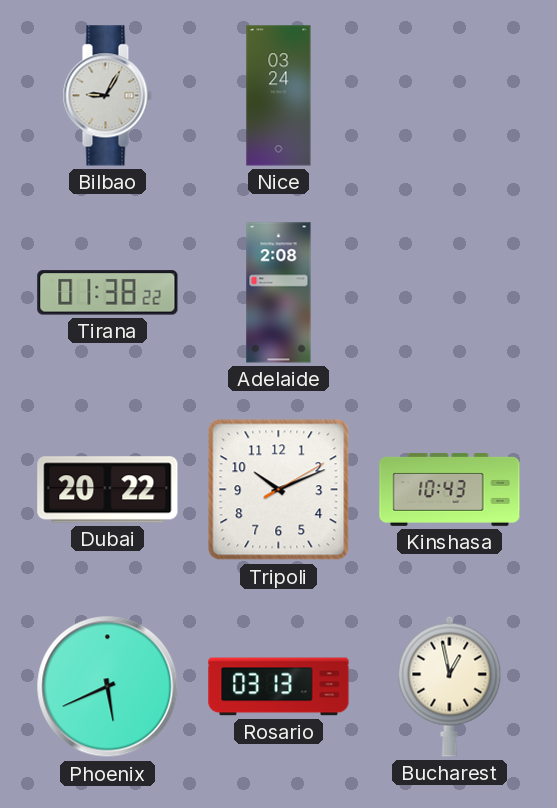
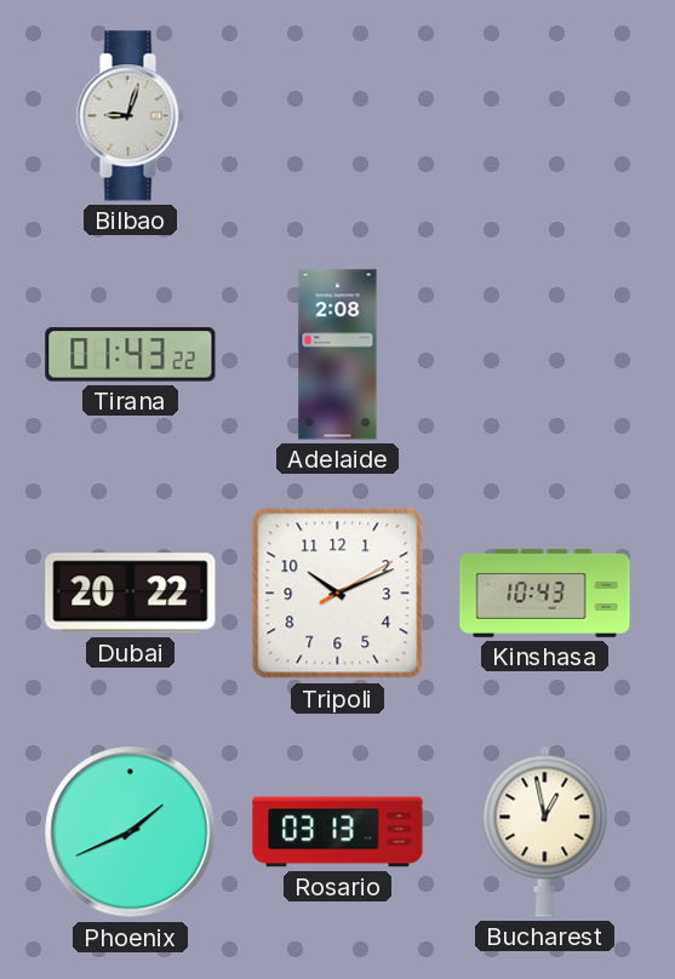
Bilbao: 9:05 -> 9:03 (130, 116)
Nice: 03:24 -> none (279, 96)
Tirana: 01:38 -> 01:43 (131, 355)
Phoenix: 5:41 -> 1:41 (131, 832)
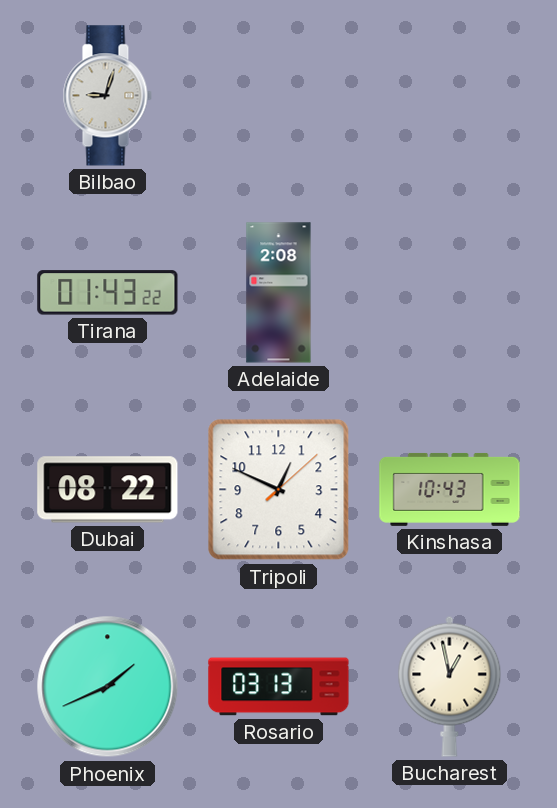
Dubai: 20:22 -> 08:22 (108, 490)
Tripoli: 10:11 -> 12:49 (279, 490)
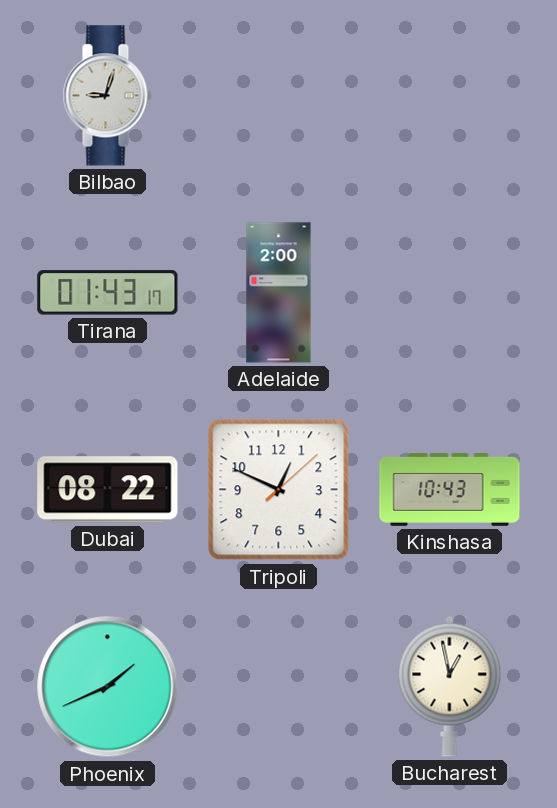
Tirana: 01:43:22 -> 01:43:17 (108, 293)
Adelaide: 2:08 -> 2:00 (279, 293)
Rosario: 03:13 -> none (279, 687)
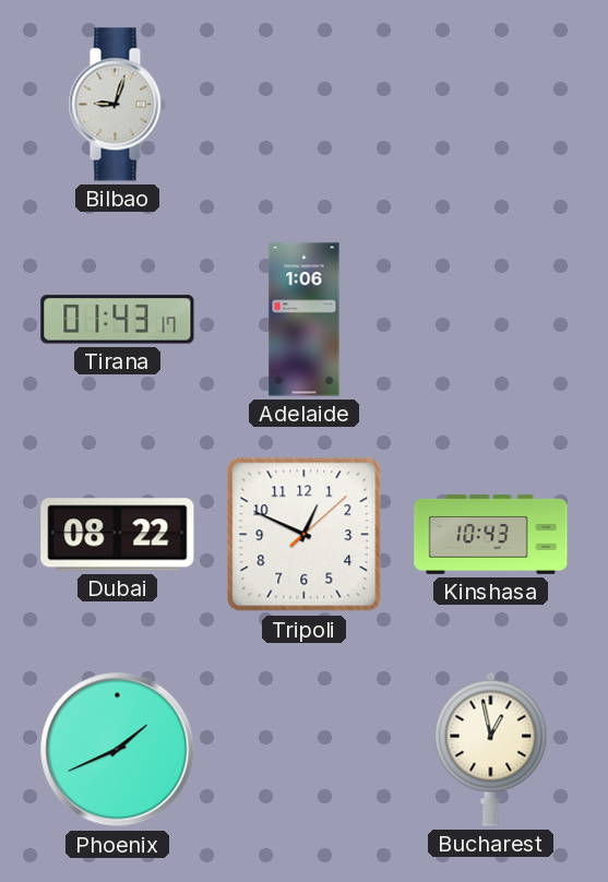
Adelaide: 2:00 -> 1:06 (305, 320)
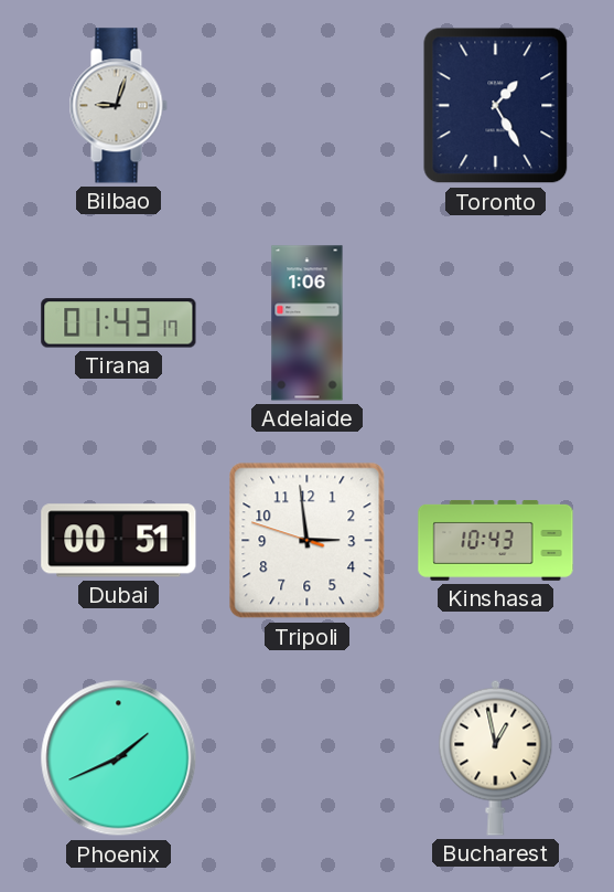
Toronto: none -> 1:25 (496, 106)
Dubai: 08:22 -> 00:51 (119, 541)
Tripoli: 12:49 -> 2:58 (308, 541)
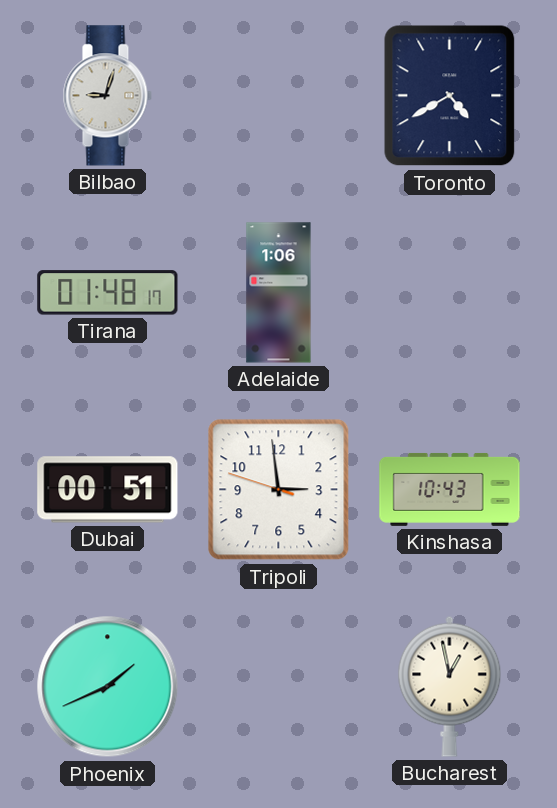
Toronto: 1:25 -> 4:40 (450, 96)
Tirana: 01:43 -> 01:48 (108, 293)
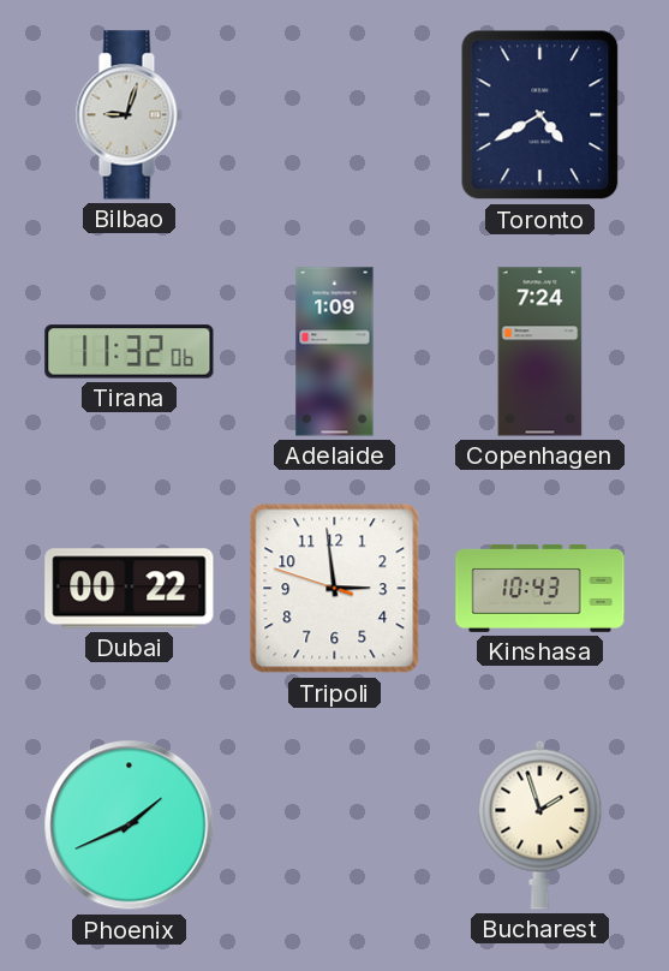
Tirana: 01:48 -> 11:32 (130, 352)
Adelaide: 1:06 -> 1:09 (335, 352)
Copenhagen: none -> 7:24 (540, 352)
Dubai: 00:51 -> 00:22 (130, 589)
Bucharest: 12:58 -> 1:57 (540, 824)
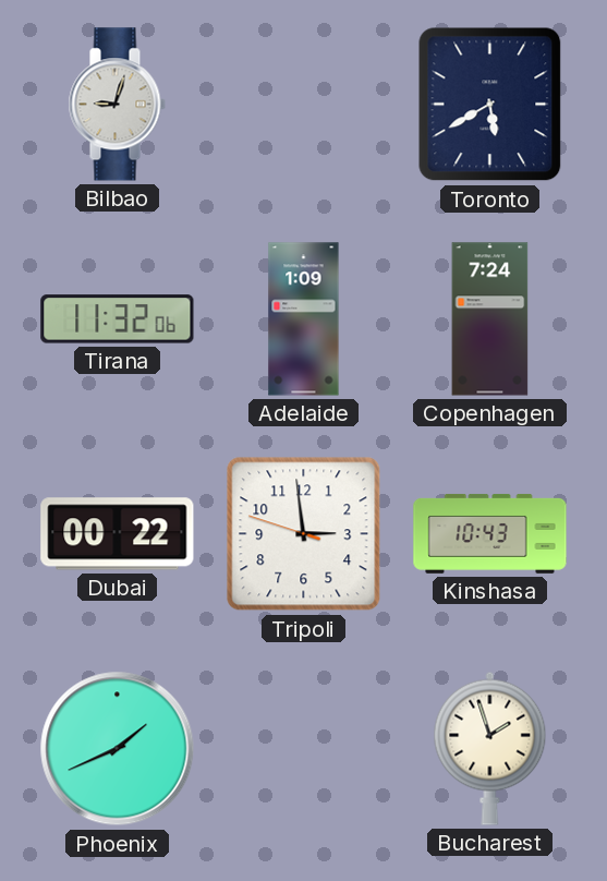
Toronto: 4:40 -> 5:40 (490, 105)
